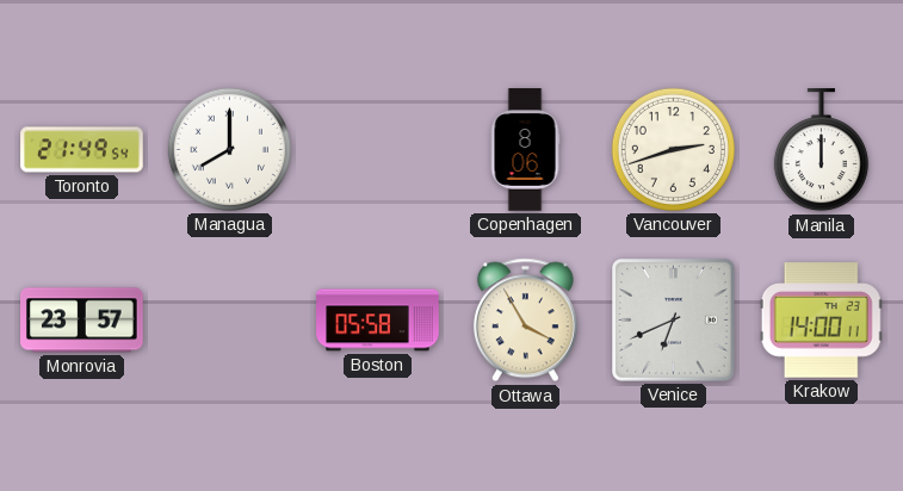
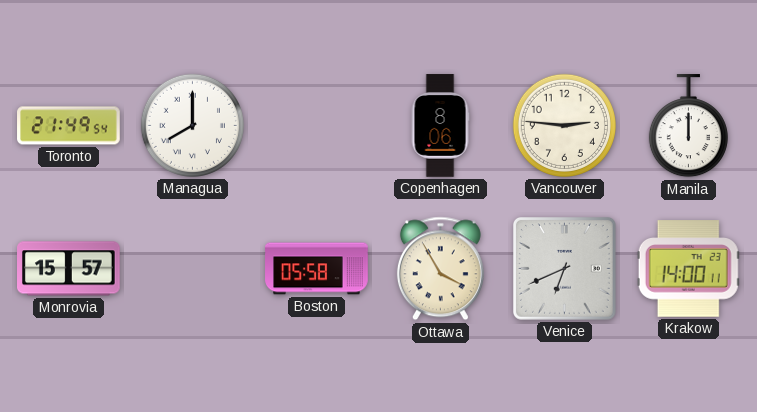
Vancouver: 2:42 -> 2:46 (564, 125)
Monrovia: 23:57 -> 15:57 (69, 269)
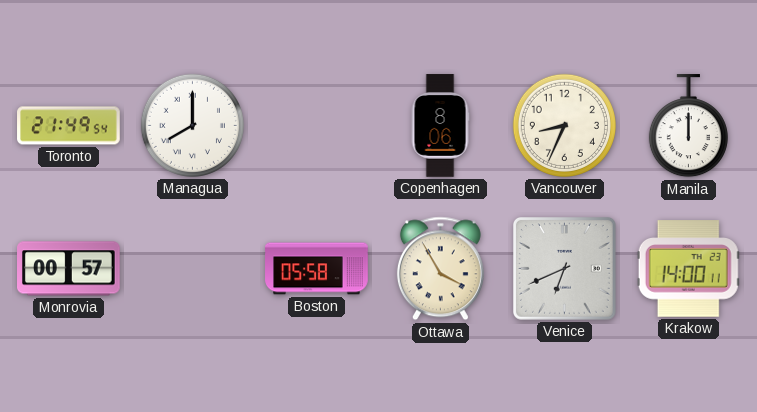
Vancouver: 2:46 -> 8:34 (564, 125)
Monrovia: 15:57 -> 00:57 (69, 269)
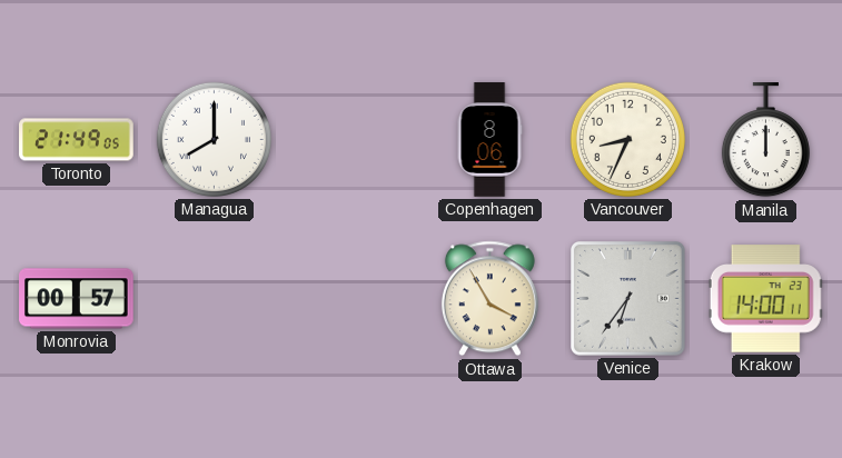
Toronto: 21:49:54 -> 21:49:05 (77, 140)
Boston: 05:58 -> none (317, 269)
Venice: 6:41 -> 6:36 (628, 299)
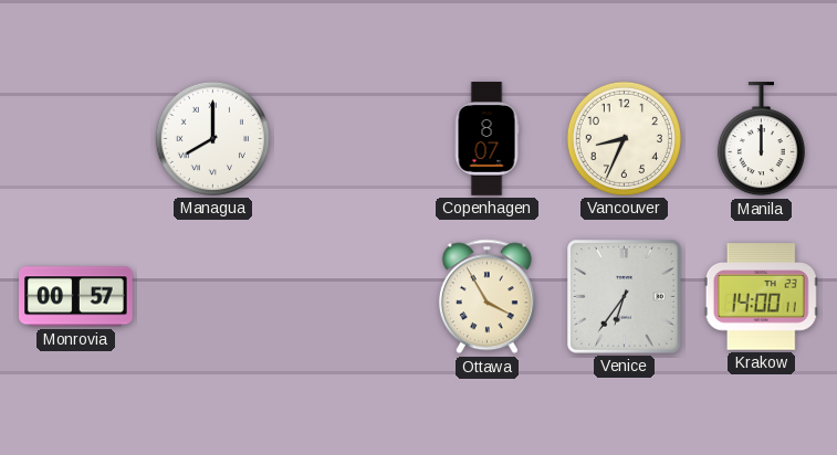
Toronto: 21:49 -> none (77, 140)
Copenhagen: 8:06 -> 8:07 (486, 139)
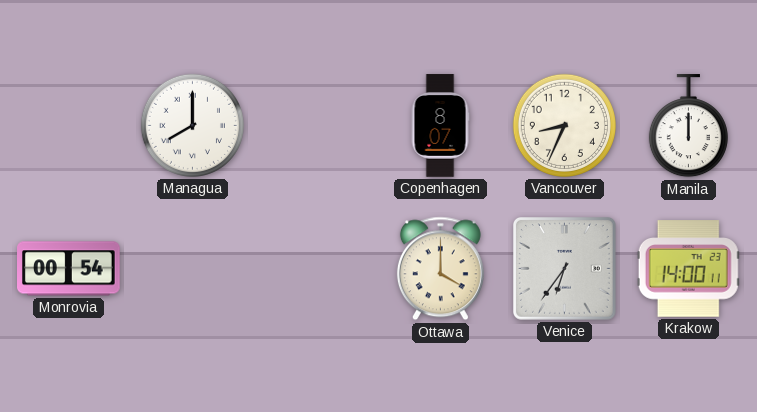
Monrovia: 00:57 -> 00:54 (69, 269)
Ottawa: 3:55 -> 4:00 (440, 269)
